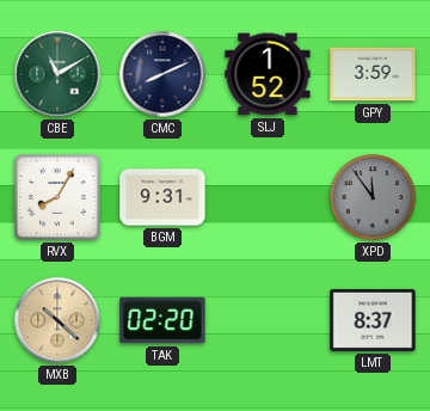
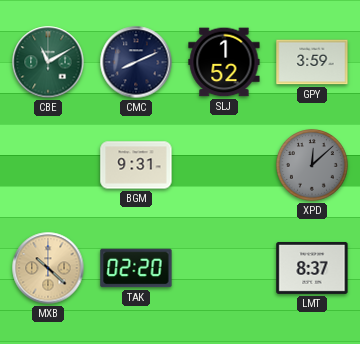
RVX: 8:05 -> none (57, 197)
XPD: 11:54 -> 12:08 (313, 166)
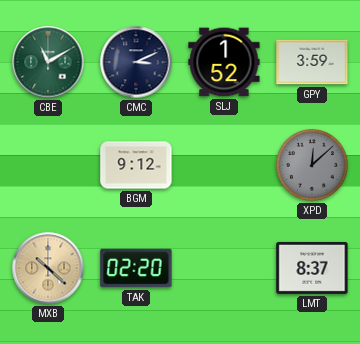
CMC: 8:11 -> 3:11 (136, 62)
BGM: 9:31 -> 9:12 (136, 165)
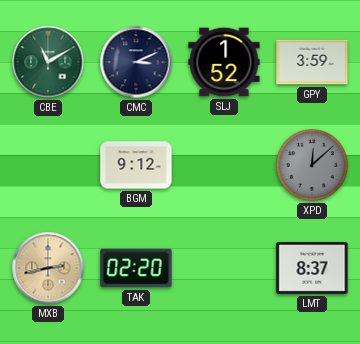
MXB: 10:22 -> 2:43 (48, 268)
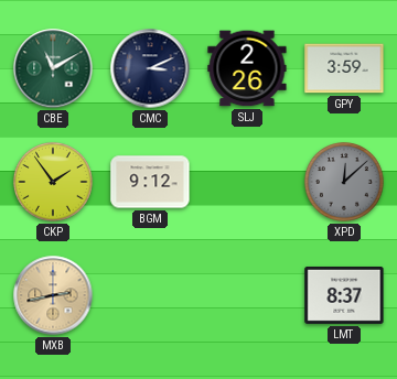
SLJ: 1:52 -> 2:26 (247, 68)
CKP: none -> 1:54 (54, 183)
TAK: 02:20 -> none (136, 268)
